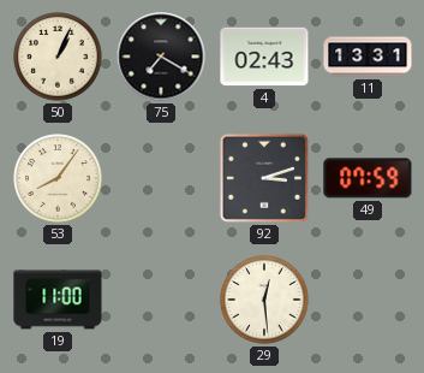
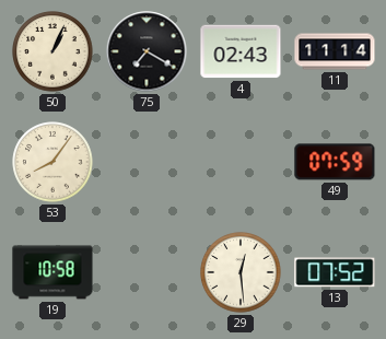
11: 13:31 -> 11:14 (335, 51)
92: 3:12 -> none (264, 178)
19: 11:00 -> 10:58 (52, 272)
13: none -> 07:52 (335, 272)
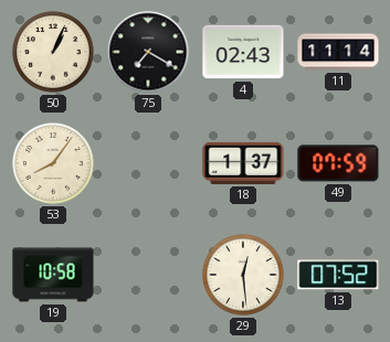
18: none -> 1:37 (243, 163)
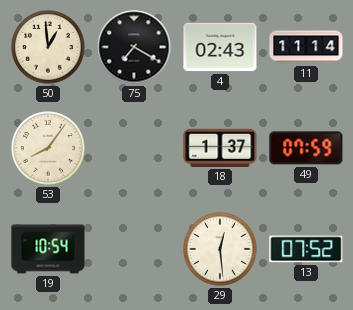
50: 1:04 -> 12:59 (48, 47)
19: 10:58 -> 10:54 (48, 249)
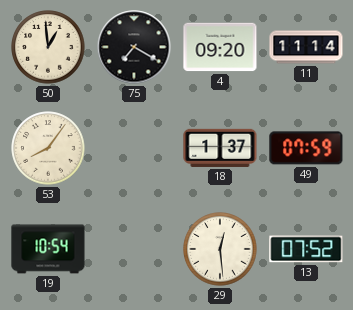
4: 02:43 -> 09:20 (220, 47)
